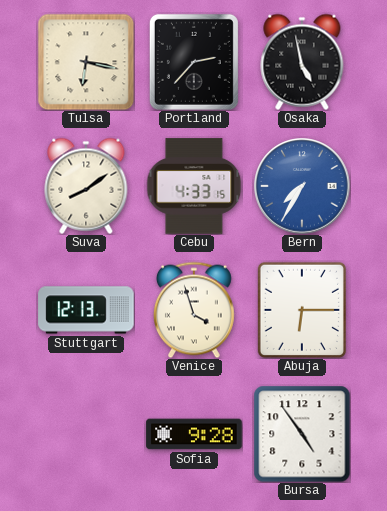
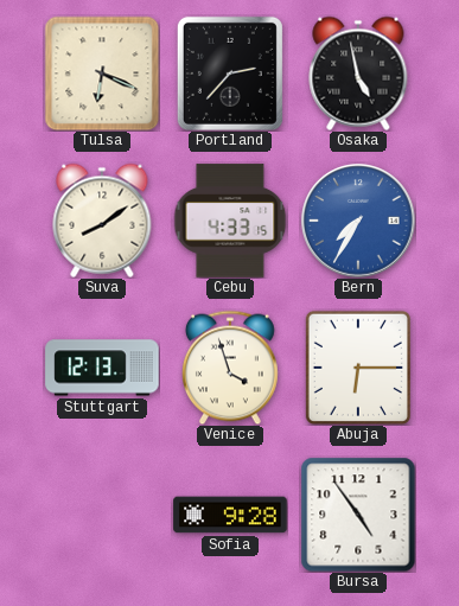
Tulsa: 6:17 -> 6:19 (102, 74)
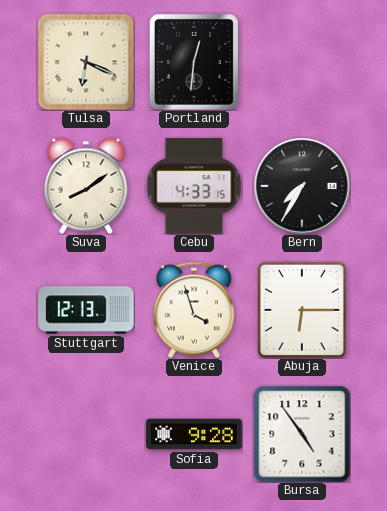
Portland: 2:37 -> 12:31 (194, 62)
Osaka: 4:58 -> none (358, 74)
Bern dial: blue -> black (302, 186)
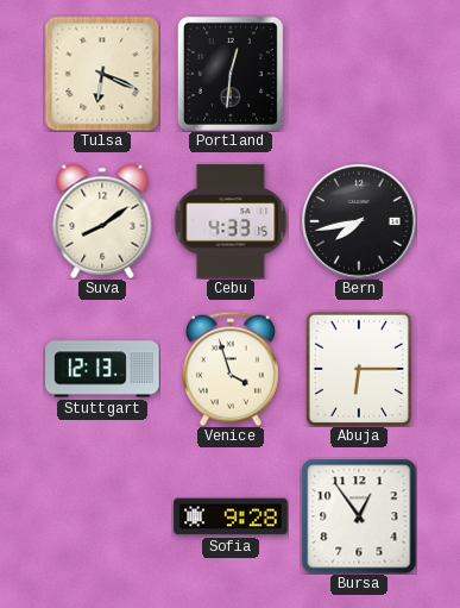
Bern: 7:35 -> 7:43 (359, 221)
Bursa: 4:54 -> 12:54 (359, 516)
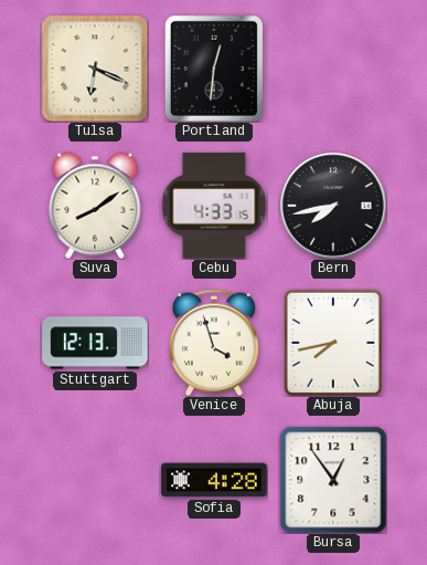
Abuja: 6:15 -> 7:43 (333, 343)
Sofia: 9:28 -> 4:28 (214, 480)
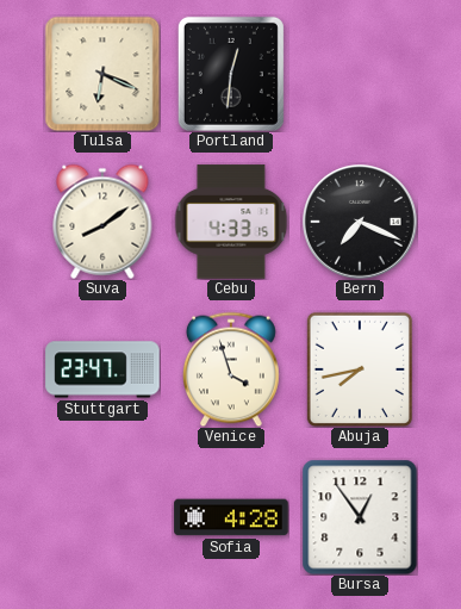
Bern: 7:43 -> 7:19 (360, 222)
Stuttgart: 12:13 -> 23:47 (102, 369)
